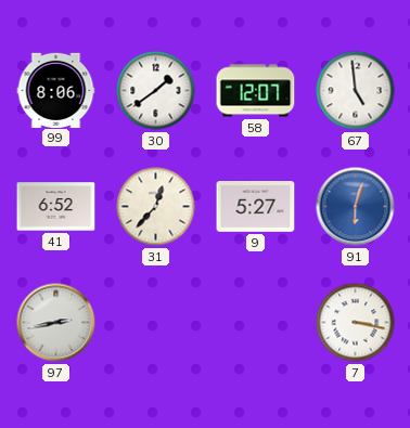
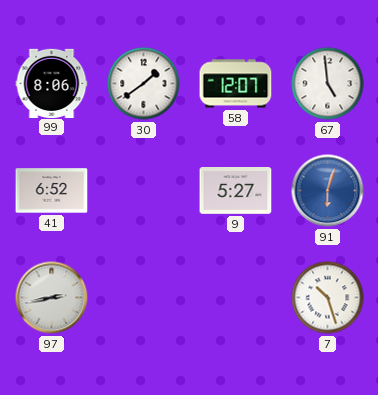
31: 12:37 -> none (156, 207)
7: 3:17 -> 10:27 (328, 298)
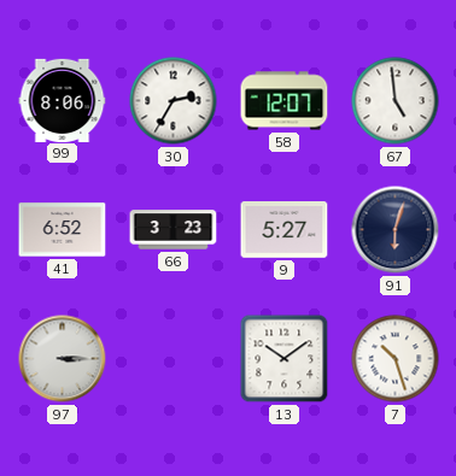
30: 1:39 -> 2:35 (174, 101)
66: none -> 3:23 (174, 230)
91 dial: blue -> navy (396, 230)
97: 2:43 -> 3:15 (63, 359)
13: none -> 10:09 (285, 359)
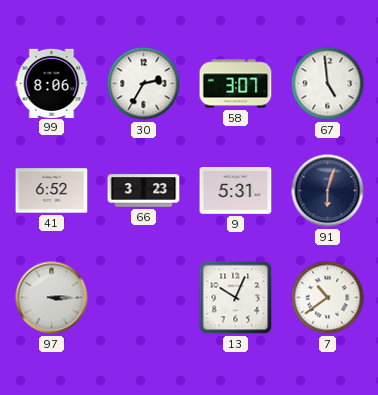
58: 12:07 -> 3:07 (236, 84)
9: 5:27 -> 5:31 (236, 191)
13: 10:09 -> 10:04 (236, 298)
7: 10:27 -> 10:39 (328, 298)
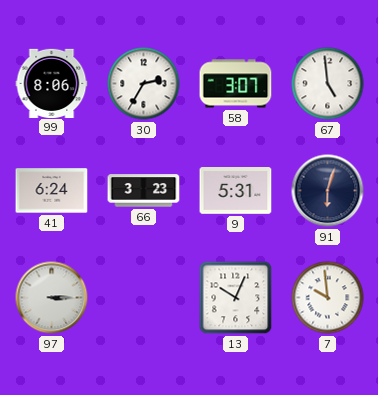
41: 6:52 -> 6:24 (52, 191)
7: 10:39 -> 9:59 (328, 298)
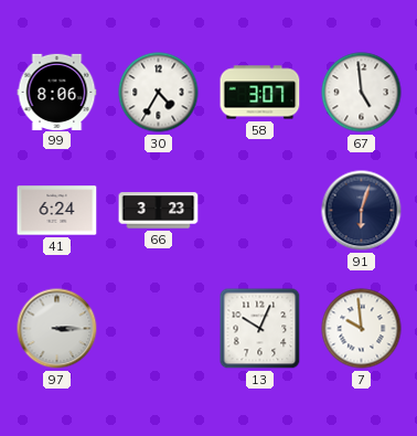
30: 2:35 -> 4:35 (159, 93)
9: 5:31 -> none (236, 191)
